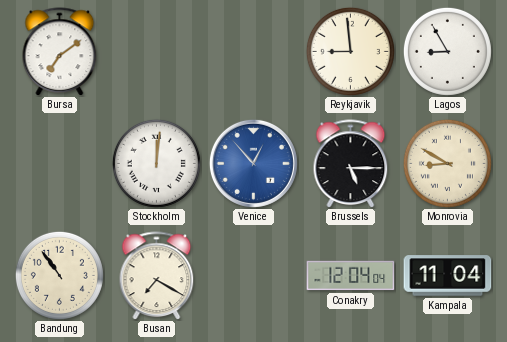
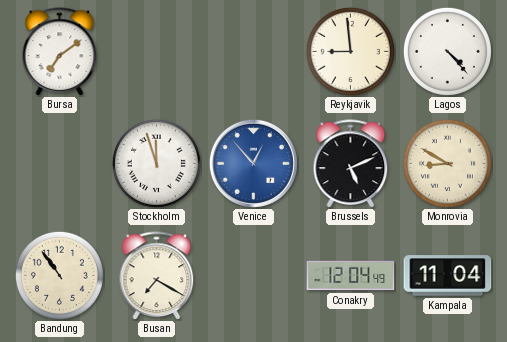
Lagos: 8:55 -> 4:23 (447, 51)
Stockholm: 12:01 -> 11:57 (156, 163)
Brussels: 5:15 -> 5:11 (351, 163)
Conakry: 12:04:04 -> 12:04:49 (351, 276)
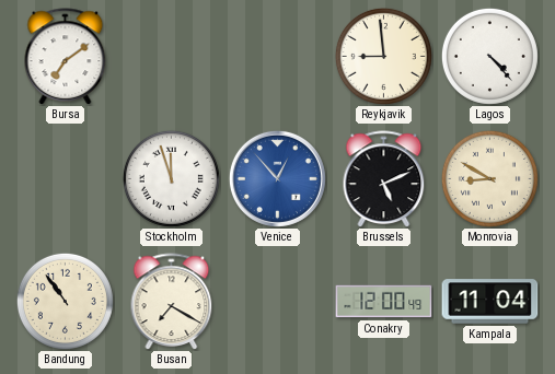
Conakry: 12:04 -> 12:00 (384, 302)
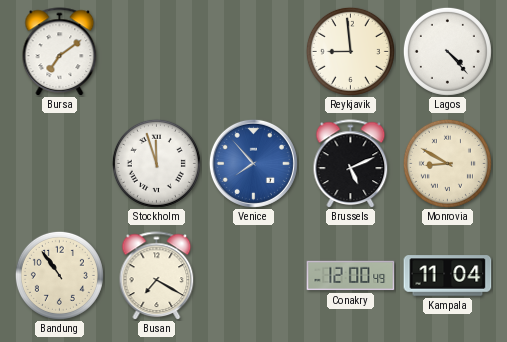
Venice: 12:53 -> 7:53 (253, 163)
